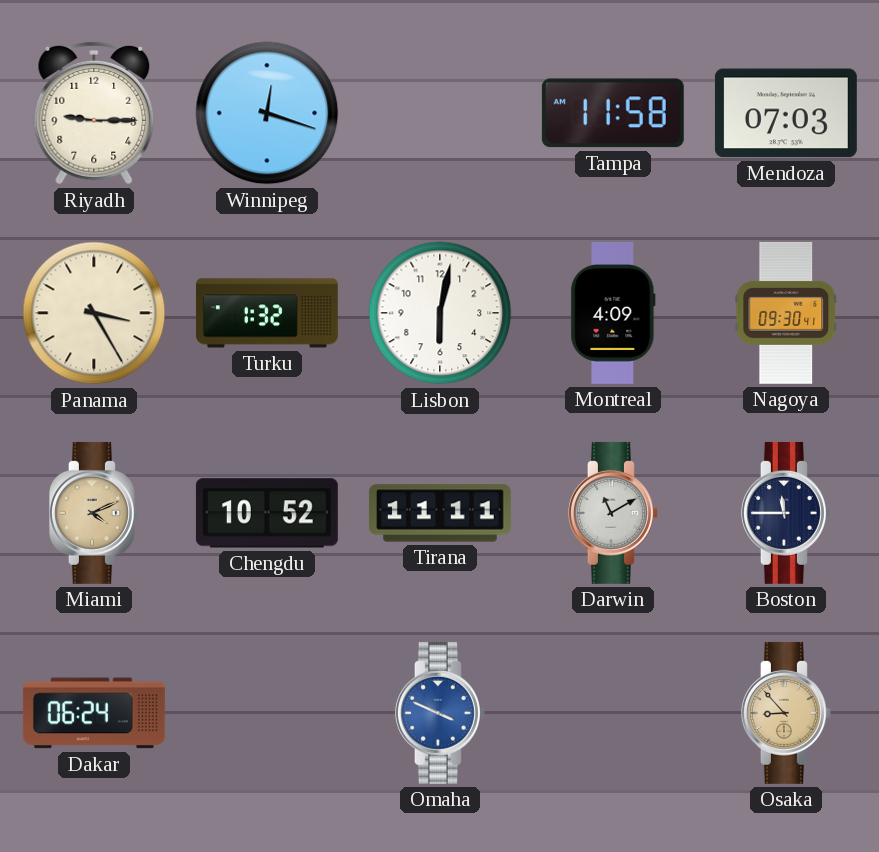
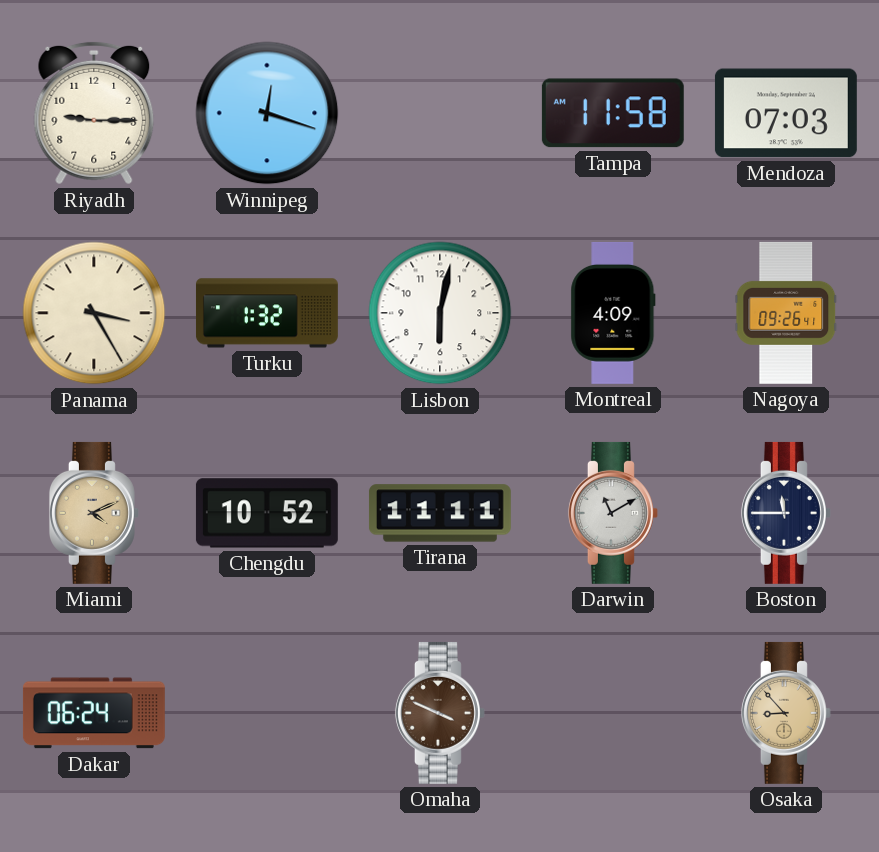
Nagoya: 09:30 -> 09:26 (786, 313)
Omaha dial: blue -> brown (440, 713)
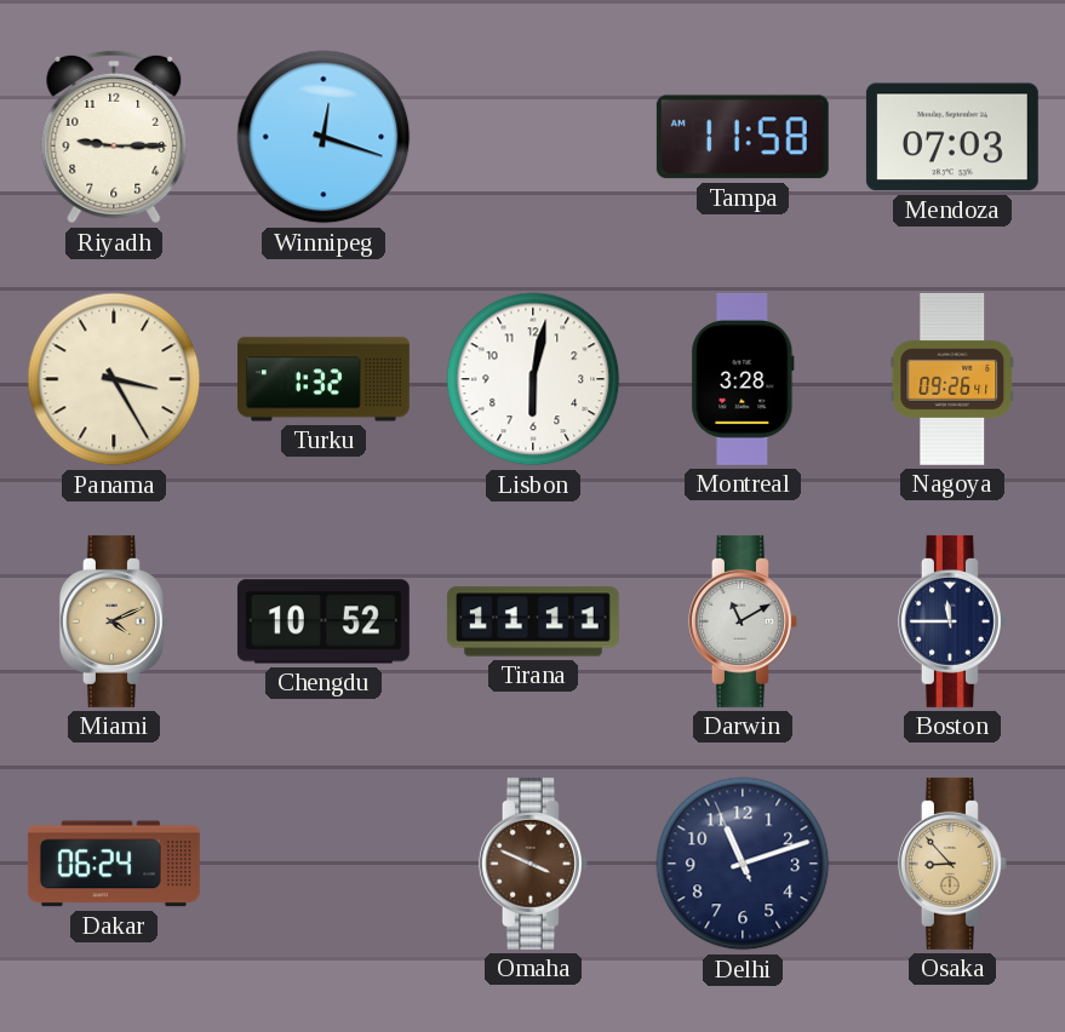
Montreal: 4:09 -> 3:28 (743, 379)
Delhi: none -> 11:11 (743, 864)
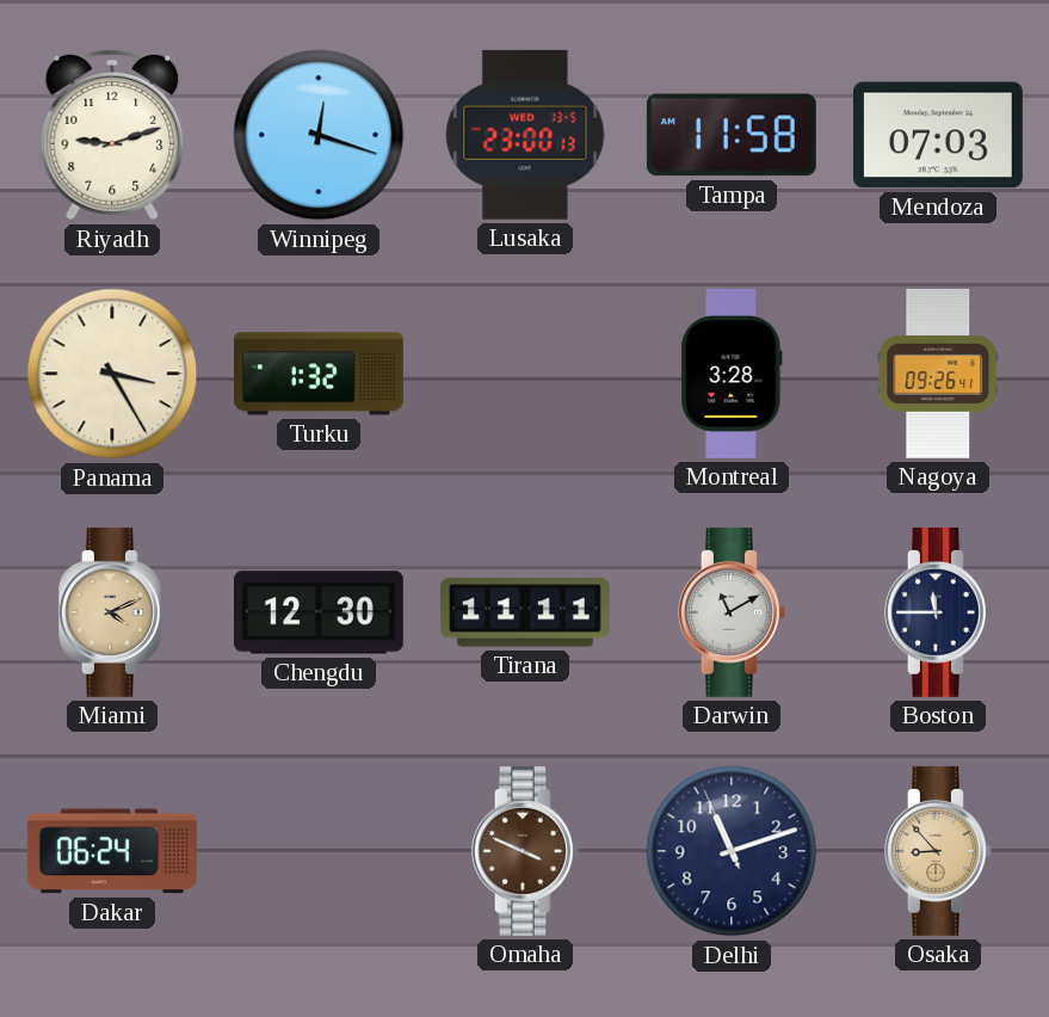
Riyadh: 9:15 -> 9:12 (112, 135)
Lusaka: none -> 23:00 (525, 135)
Lisbon: 6:02 -> none (533, 379)
Chengdu: 10:52 -> 12:30 (319, 612)
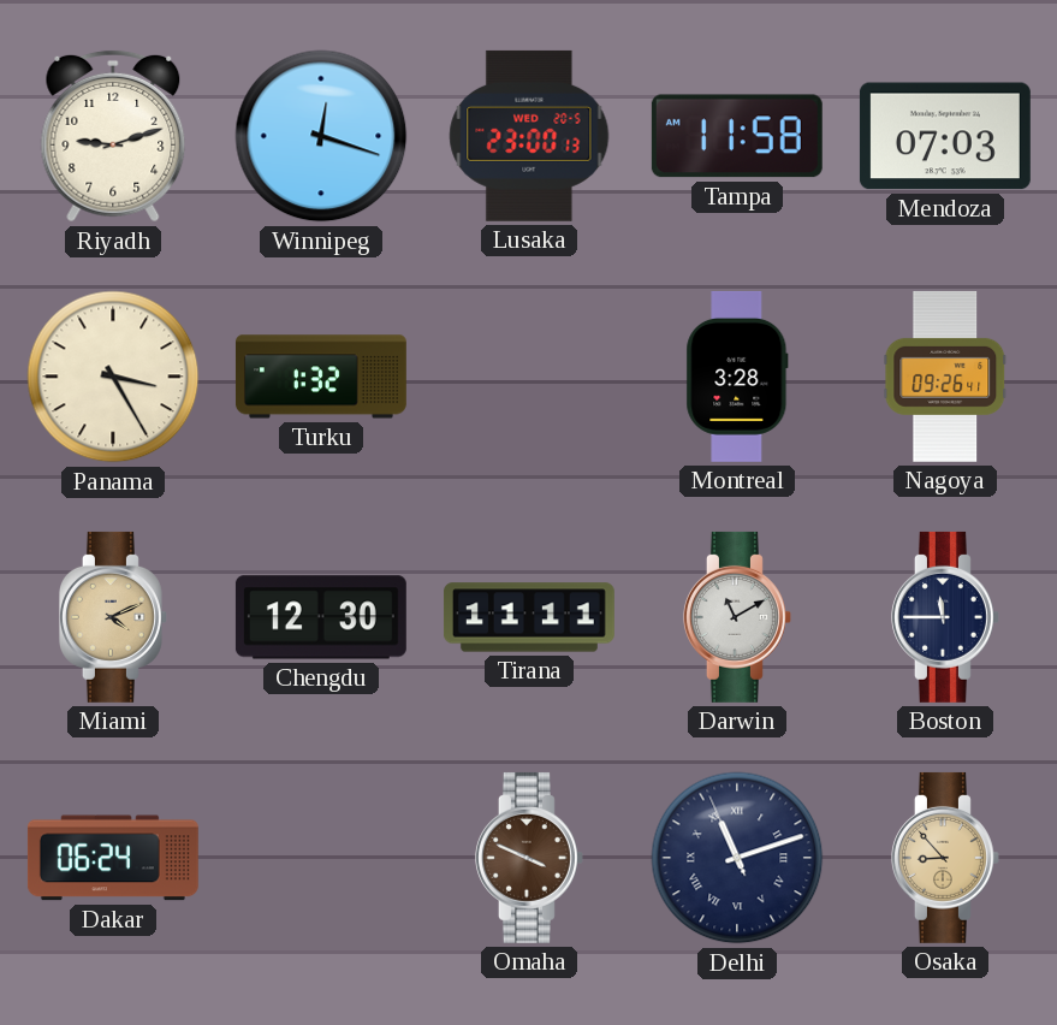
Lusaka date: WED 13-5 -> WED 20-5 (529, 136)
Delhi numerals: Arabic -> Roman (737, 858)
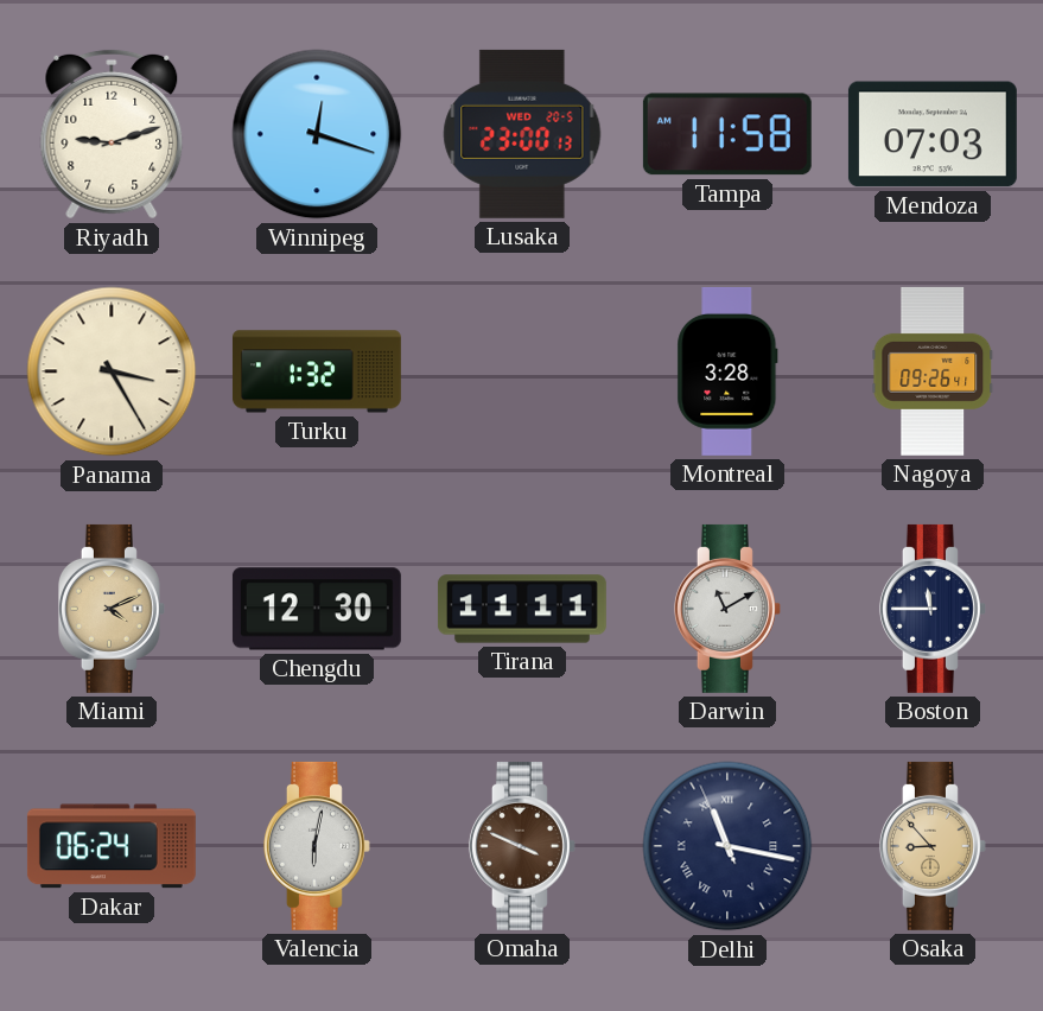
Valencia: none -> 6:02 (317, 846)
Delhi: 11:11 -> 11:16 (727, 846)
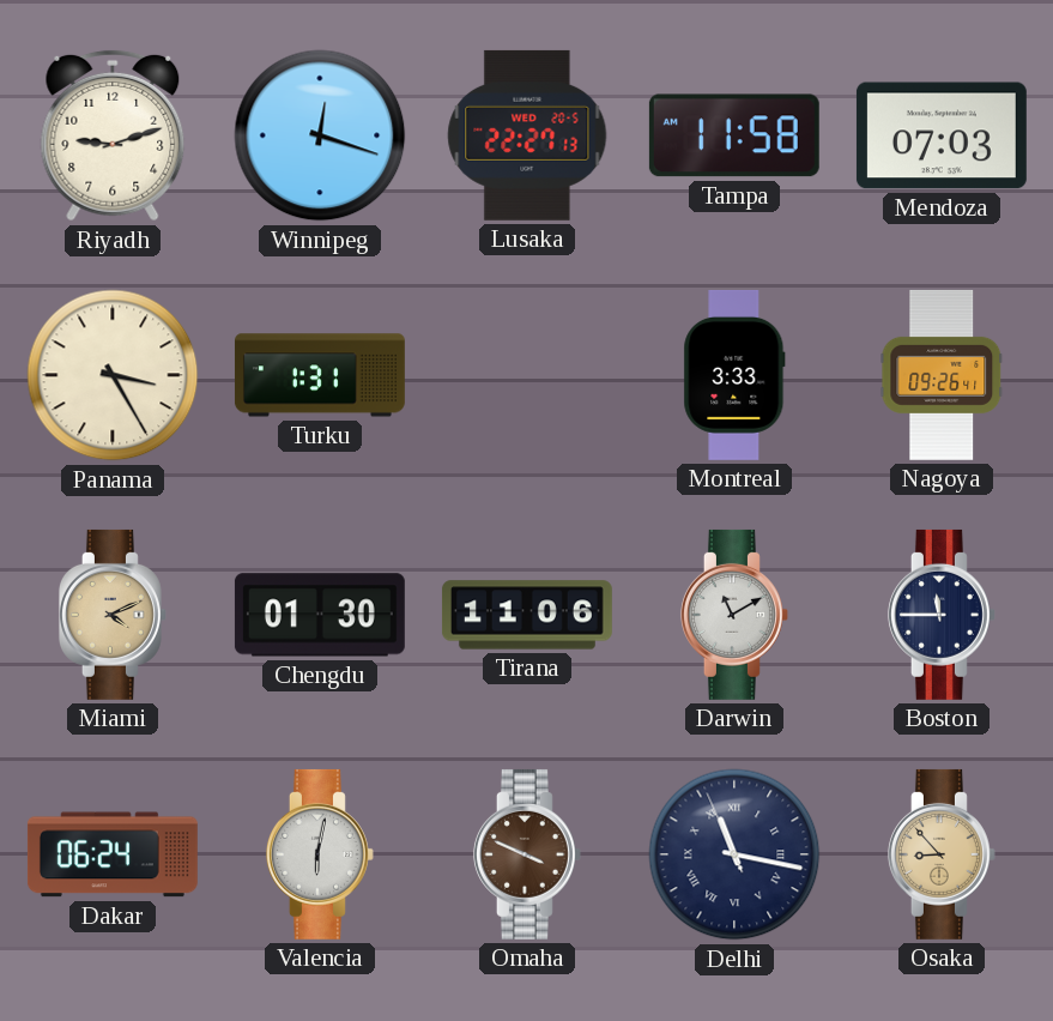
Lusaka: 23:00 -> 22:27 (527, 135)
Turku: 1:32 -> 1:31 (320, 375)
Montreal: 3:28 -> 3:33 (734, 375)
Chengdu: 12:30 -> 01:30 (320, 615)
Tirana: 11:11 -> 11:06 (527, 615)
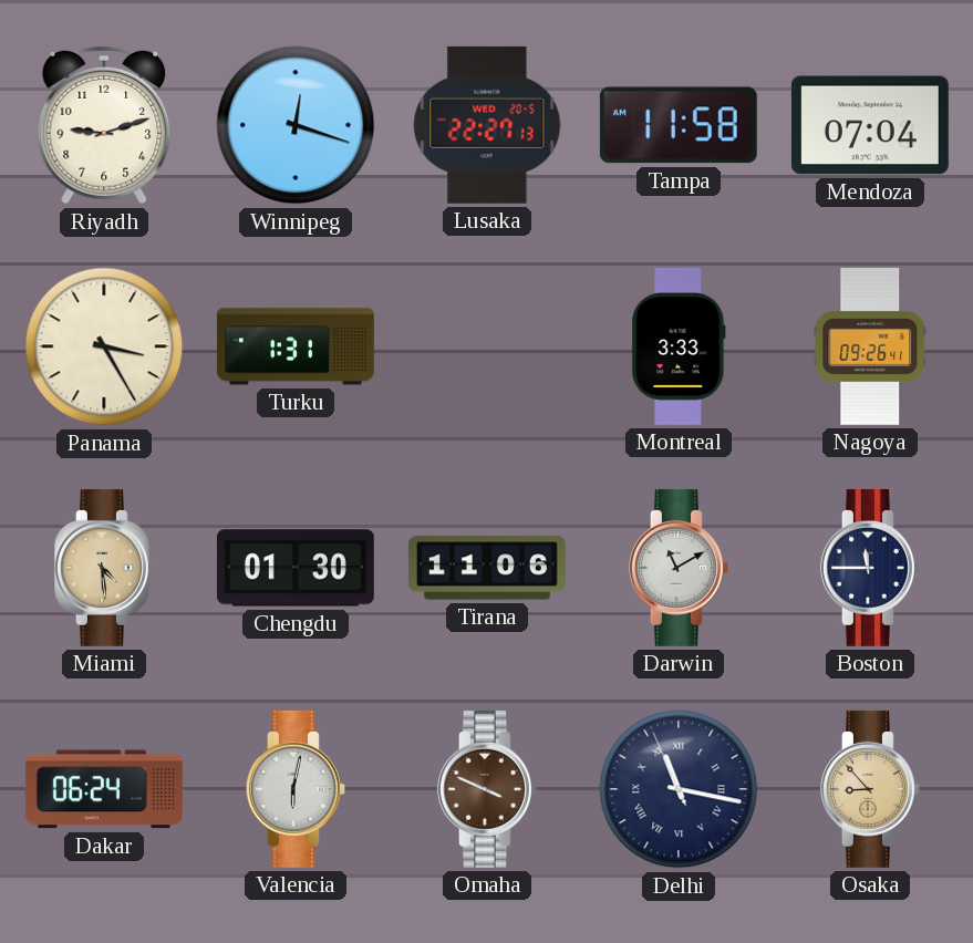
Mendoza: 07:03 -> 07:04 (870, 125)
Miami: 4:11 -> 4:29 (104, 568)
